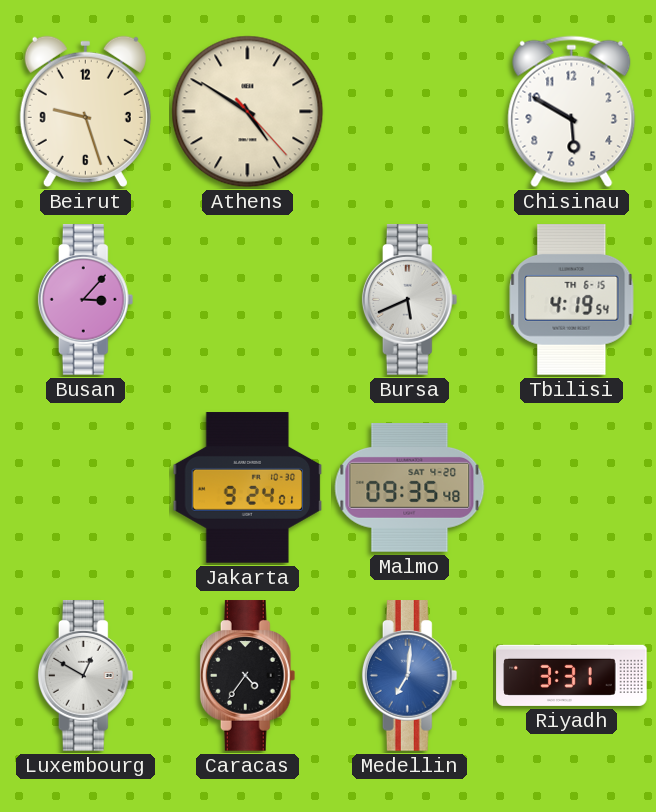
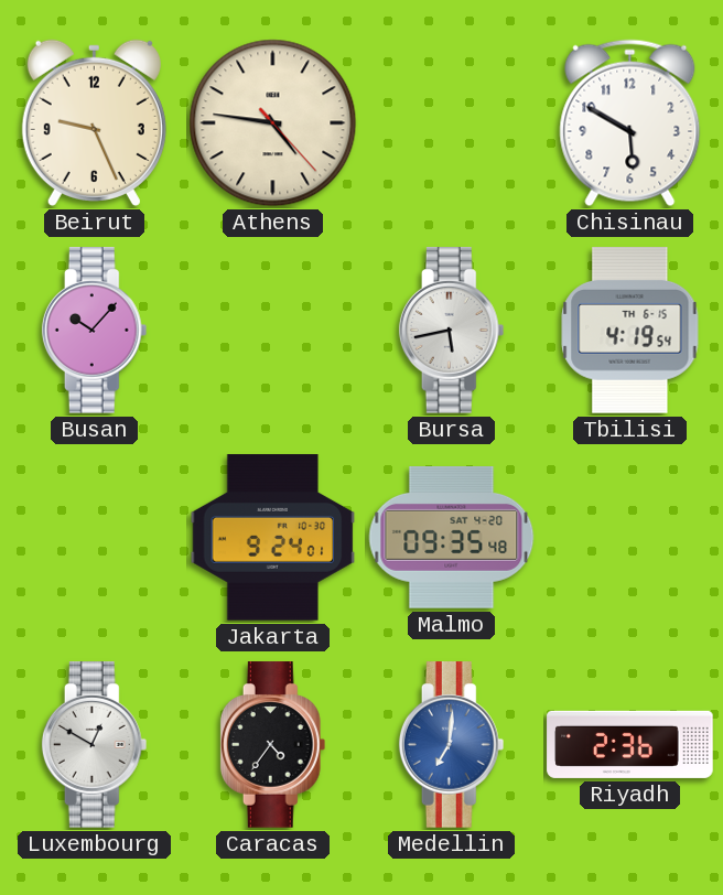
Beirut: 9:27 -> 9:26 (94, 122)
Athens: 4:50 -> 4:46 (273, 123)
Busan: 3:07 -> 10:07 (95, 331)
Bursa: 5:41 -> 5:43 (452, 331)
Riyadh: 3:31 -> 2:36 (630, 744)
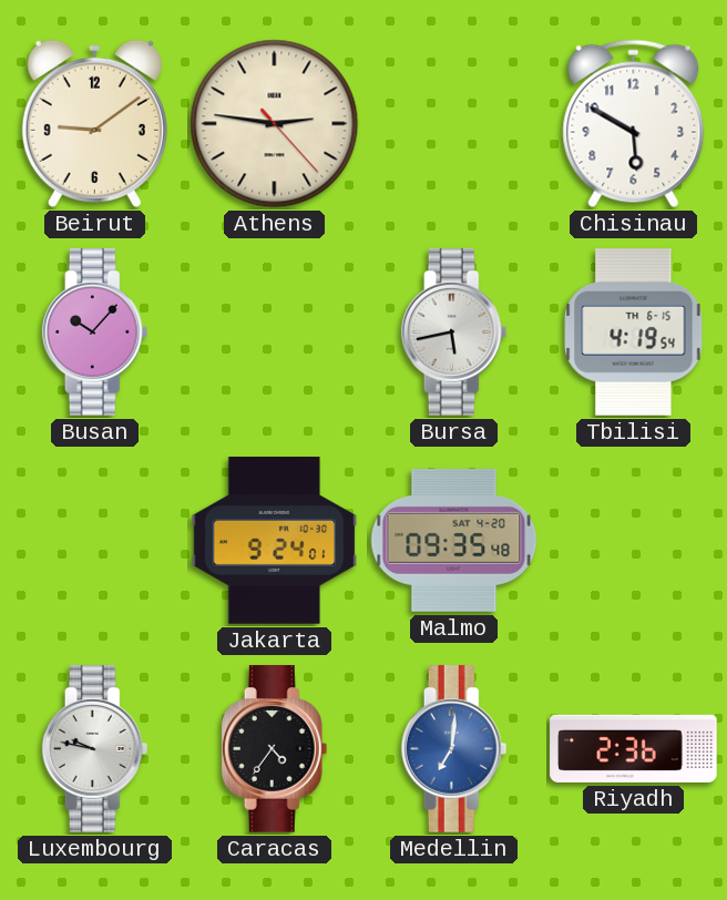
Beirut: 9:26 -> 9:09 (94, 123)
Athens: 4:46 -> 2:46 (275, 124)
Luxembourg: 12:50 -> 9:47 (95, 749)
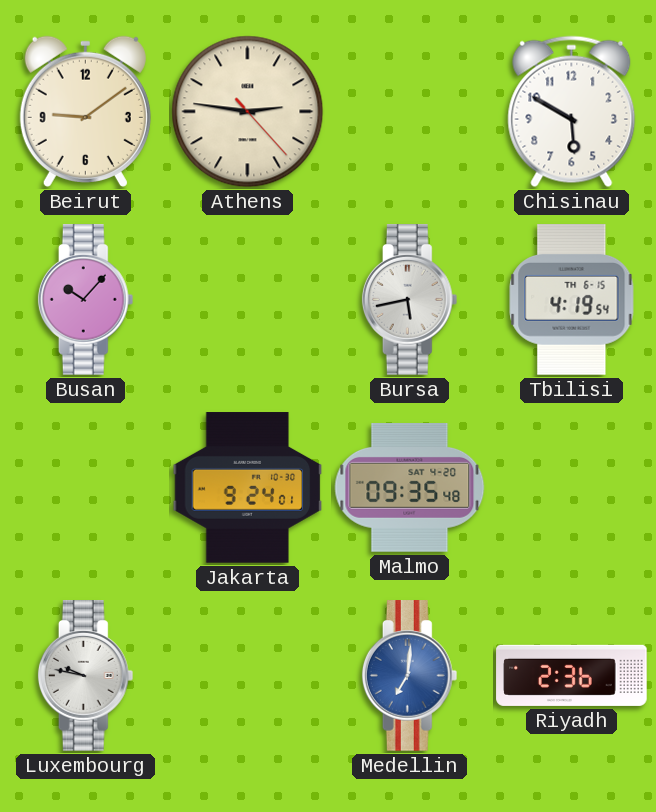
Caracas: 4:36 -> none (275, 749)
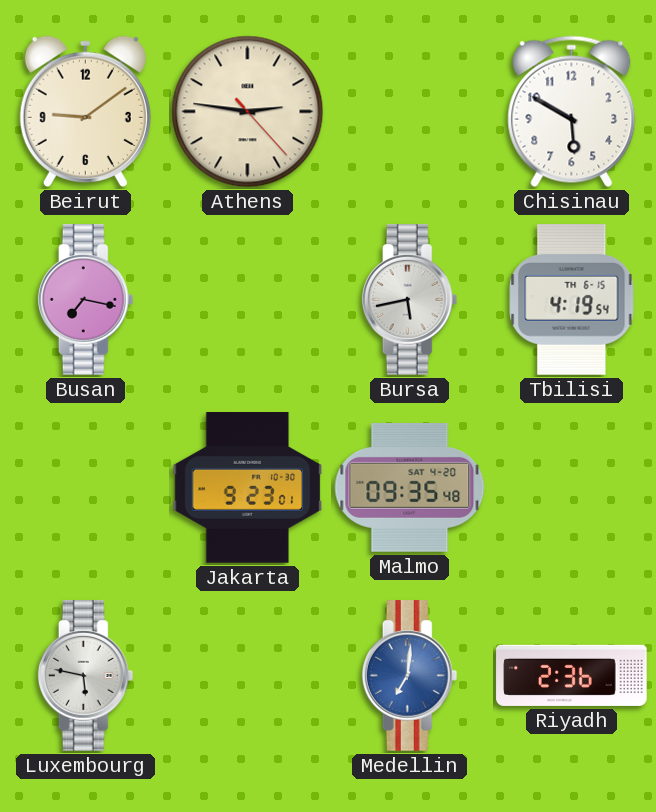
Busan: 10:07 -> 7:17 (86, 300)
Jakarta: 9:24 -> 9:23 (248, 488)
Luxembourg: 9:47 -> 5:47 (86, 676)
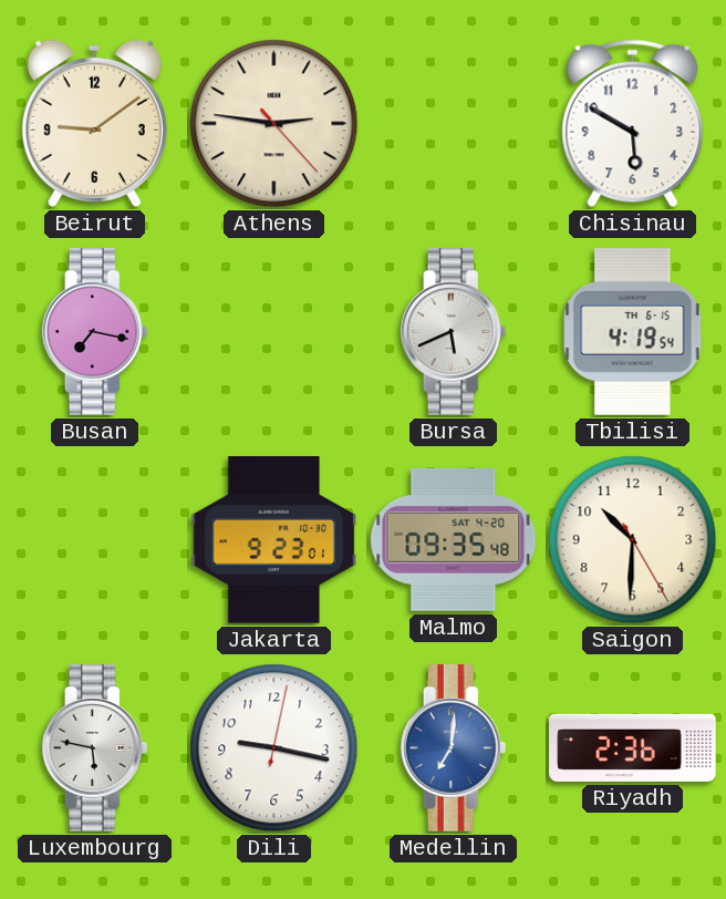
Bursa: 5:43 -> 5:41 (454, 332)
Saigon: none -> 10:30 (633, 540)
Dili: none -> 9:17 (274, 748)
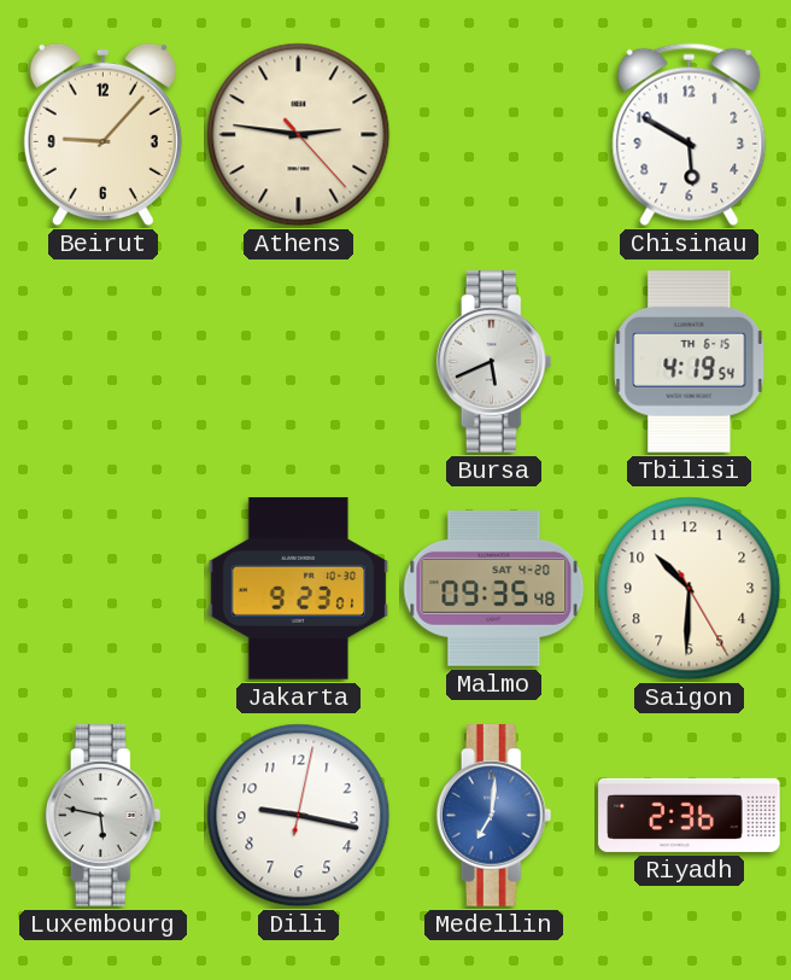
Beirut: 9:09 -> 9:07 (102, 134)
Busan: 7:17 -> none (95, 332)
